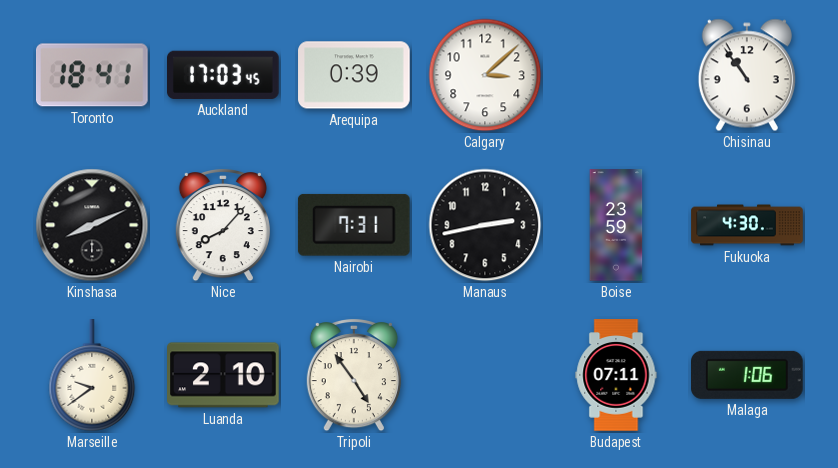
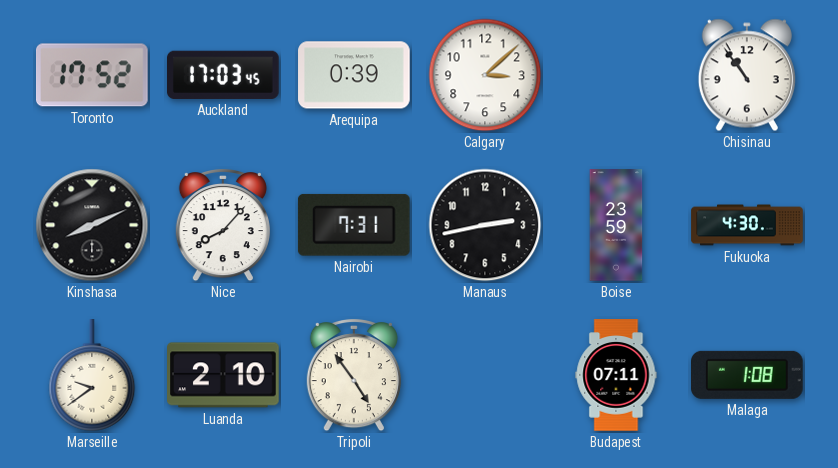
Toronto: 18:41 -> 17:52 (93, 75)
Malaga: 1:06 -> 1:08 (748, 375)
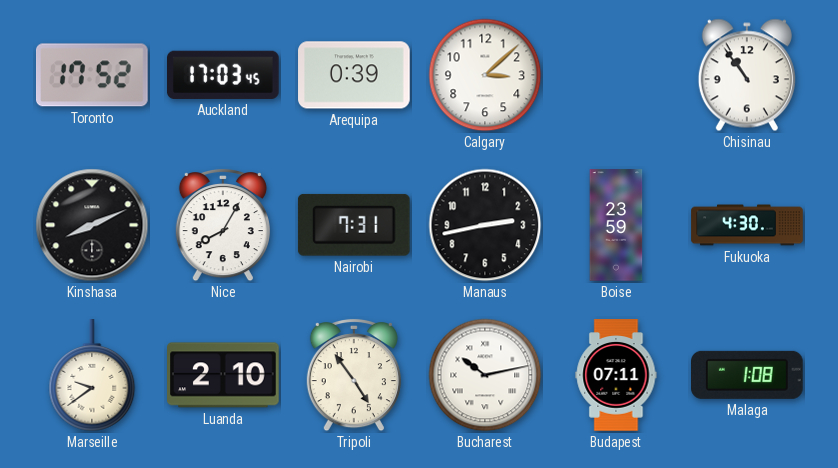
Nice: 8:07 -> 8:05 (223, 225)
Bucharest: none -> 10:13 (485, 375)
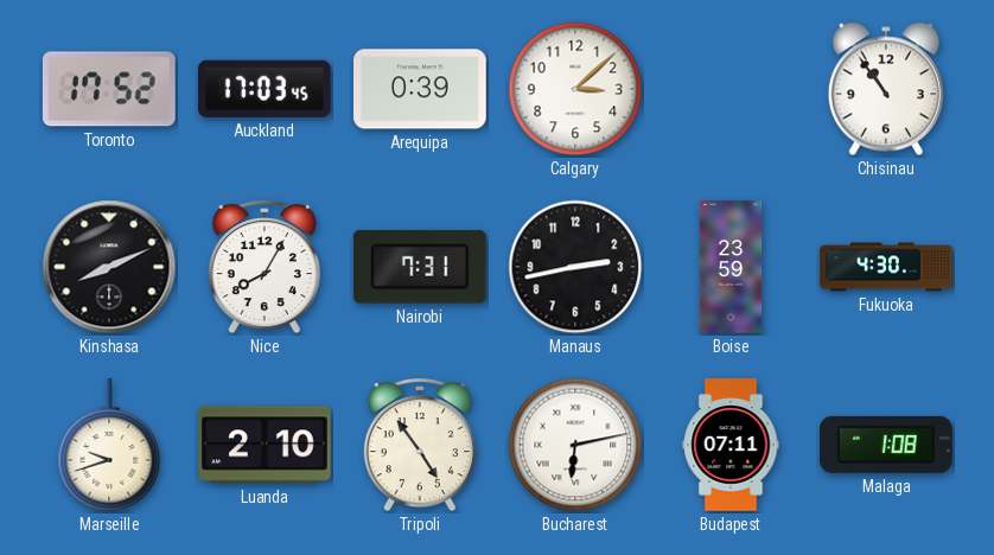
Marseille: 9:39 -> 9:42 (109, 446)
Bucharest: 10:13 -> 6:13 (575, 445)
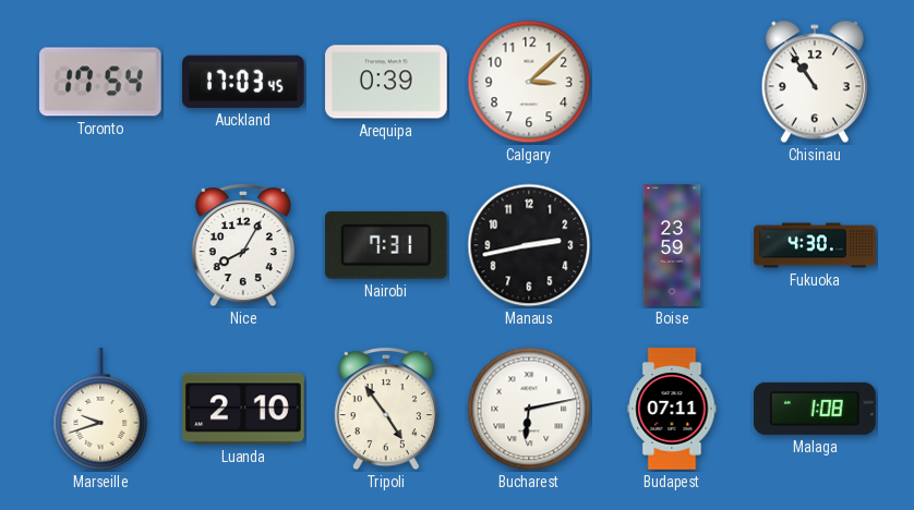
Toronto: 17:52 -> 17:54 (101, 82)
Kinshasa: 8:11 -> none (109, 267)
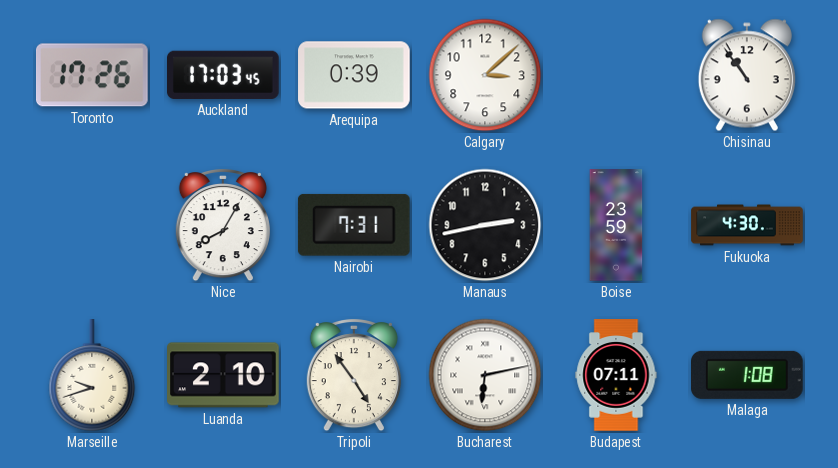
Toronto: 17:54 -> 17:26 (93, 75)
